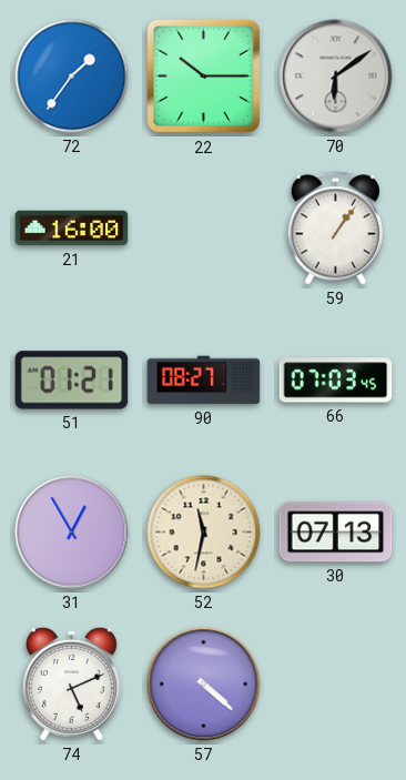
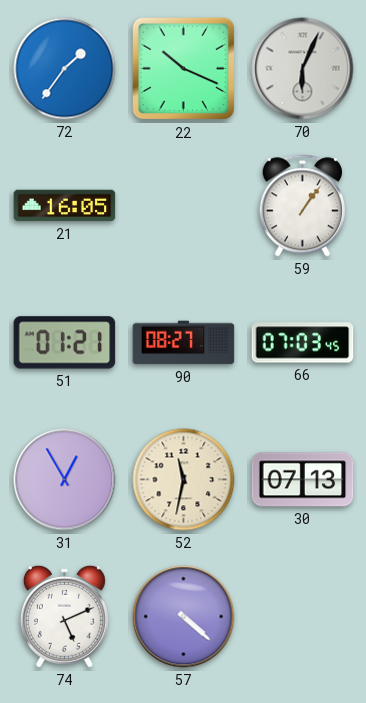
22: 10:15 -> 10:19 (184, 69)
70: 6:09 -> 6:04 (303, 69)
21: 16:00 -> 16:05 (65, 206)
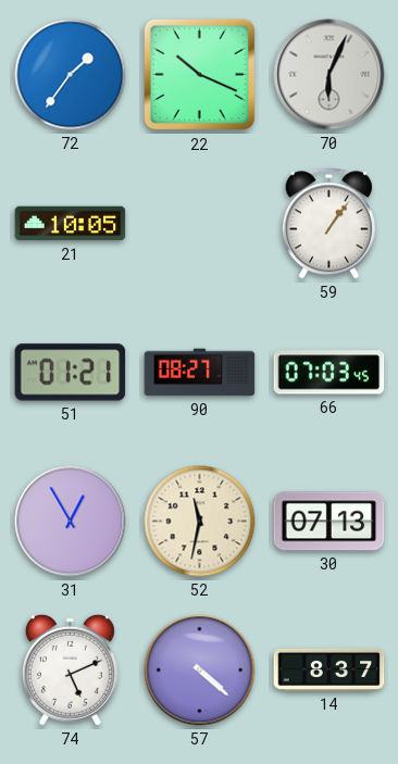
21: 16:05 -> 10:05 (71, 224)
14: none -> 8:37 (329, 669)
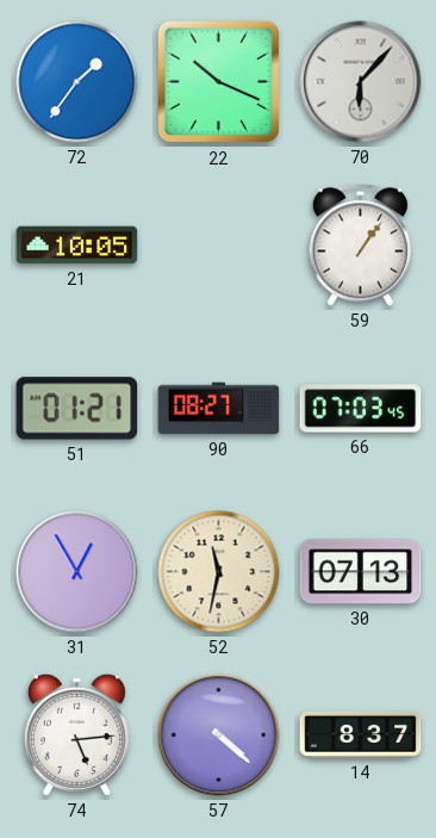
70: 6:04 -> 6:07 (361, 82)
74: 5:11 -> 5:14 (76, 734)
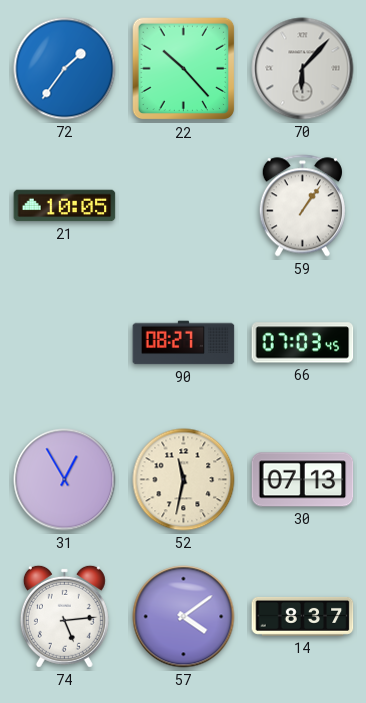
22: 10:19 -> 10:23 (184, 69)
51: 01:21 -> none (77, 409)
57: 4:22 -> 4:09 (184, 617)
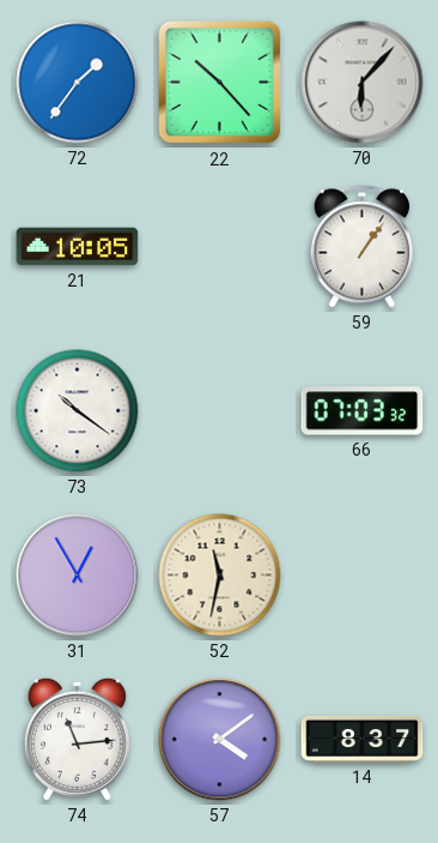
73: none -> 10:21 (78, 411)
90: 08:27 -> none (184, 343)
66: 07:03:45 -> 07:03:32 (363, 411)
30: 07:13 -> none (303, 480)
74: 5:14 -> 11:14 (77, 739)
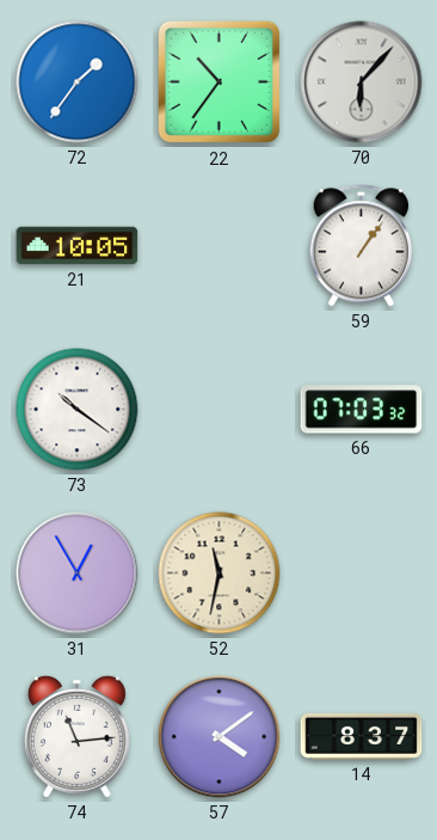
22: 10:23 -> 10:36 (220, 82)
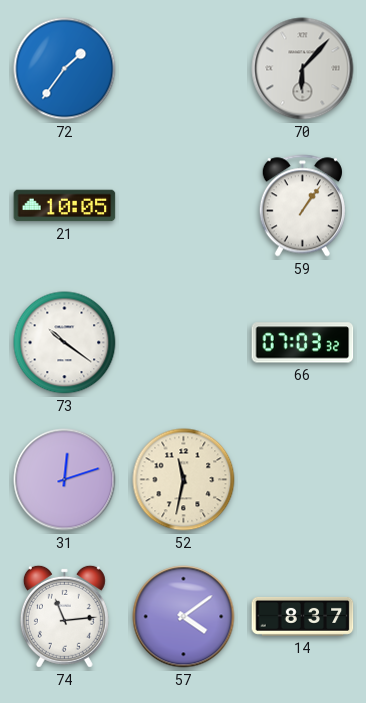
22: 10:36 -> none (220, 82)
31: 12:55 -> 12:12 (65, 480)
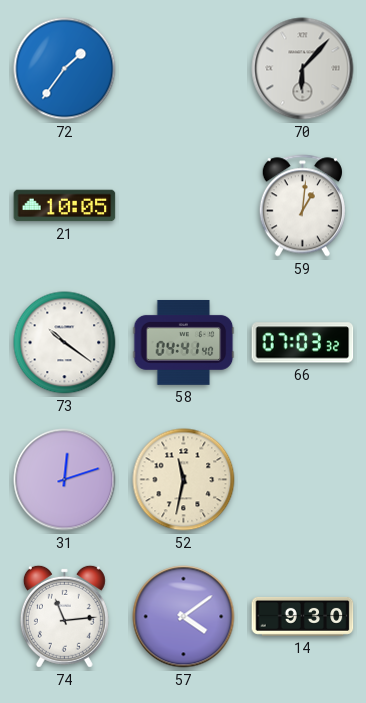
59: 1:06 -> 1:01 (302, 206)
58: none -> 04:41 (184, 342)
14: 8:37 -> 9:30 (303, 616)
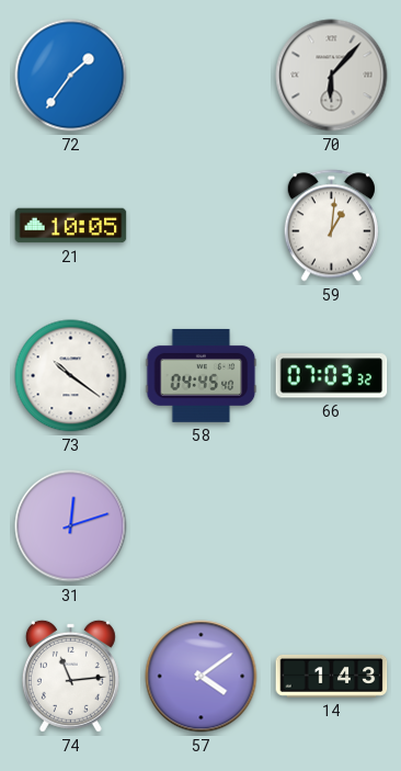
58: 04:41 -> 04:45 (202, 375)
52: 11:32 -> none (184, 480)
14: 9:30 -> 1:43 (332, 676)
